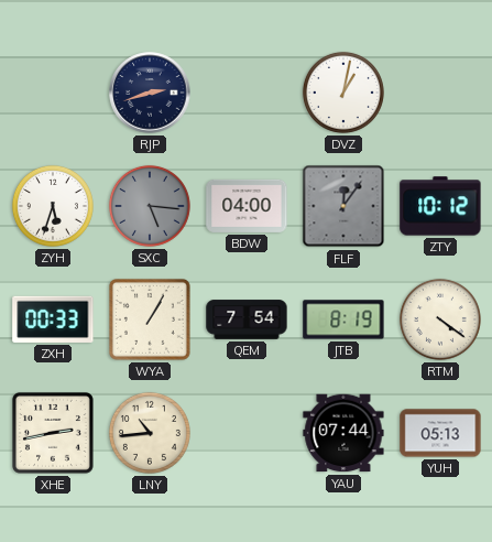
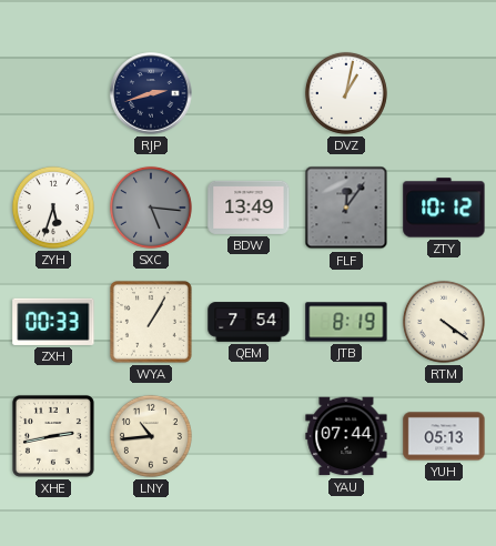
BDW: 04:00 -> 13:49 (249, 208)
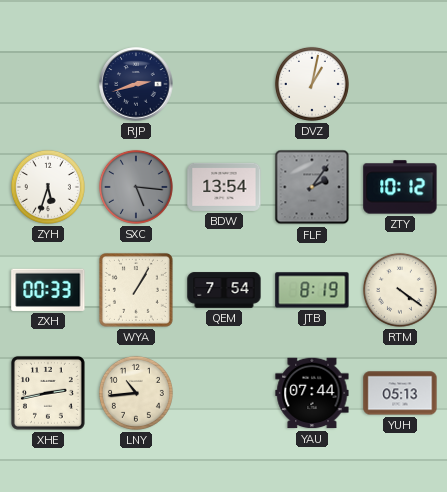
BDW: 13:49 -> 13:54 (224, 187)
FLF: 12:06 -> 2:06 (312, 187)
